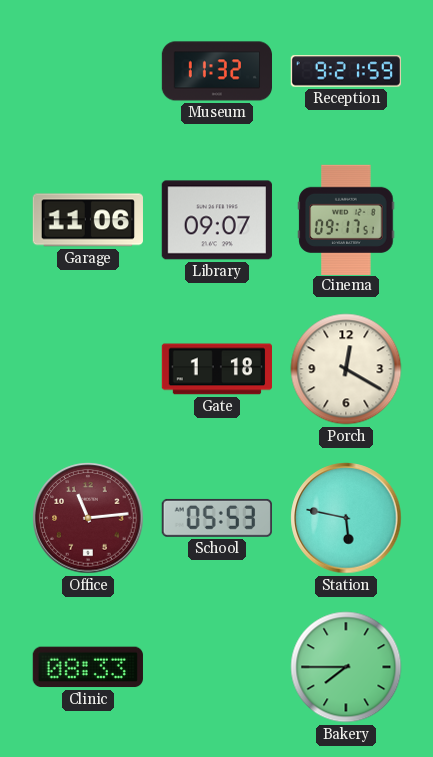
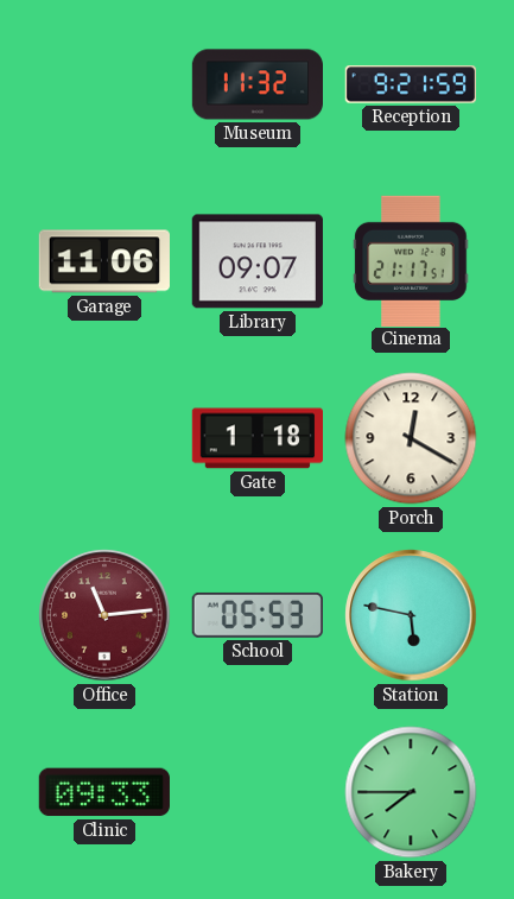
Cinema: 09:17 -> 21:17 (411, 260)
Clinic: 08:33 -> 09:33 (104, 792)
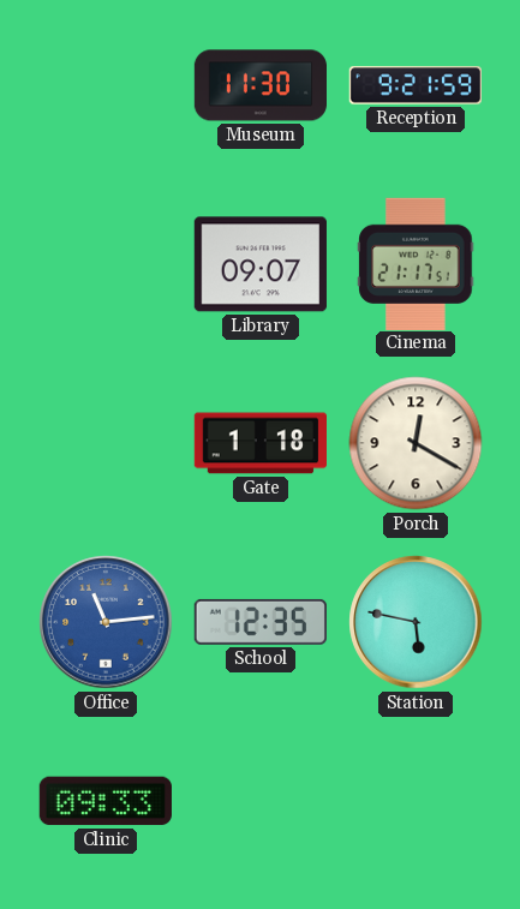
Museum: 11:32 -> 11:30 (259, 85)
Garage: 11:06 -> none (104, 261)
Office dial: burgundy -> blue (106, 622)
School: 05:53 -> 12:35 (261, 622)
Bakery: 7:45 -> none (411, 792)
